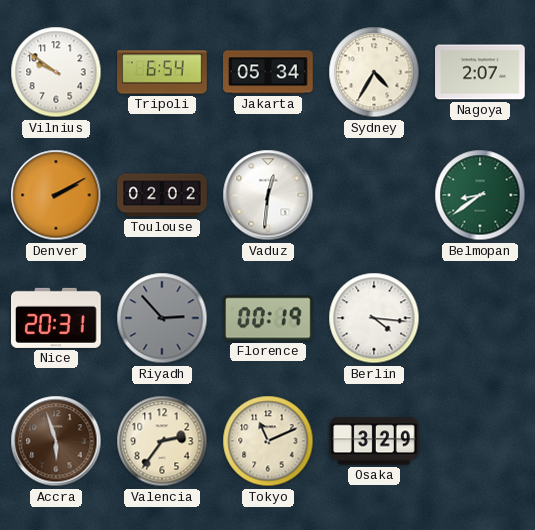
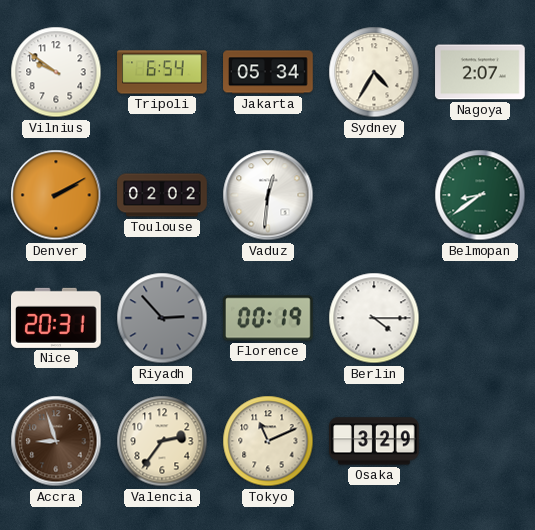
Berlin: 4:16 -> 4:15 (374, 318)
Accra: 5:57 -> 8:57 (56, 441)
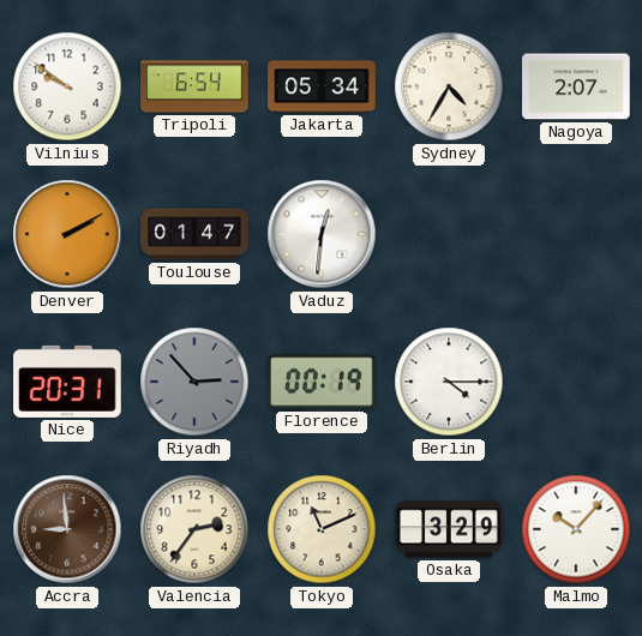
Toulouse: 02:02 -> 01:47 (194, 234)
Belmopan: 8:39 -> none (480, 195)
Accra: 8:57 -> 8:59 (67, 529)
Malmo: none -> 10:07 (576, 529)
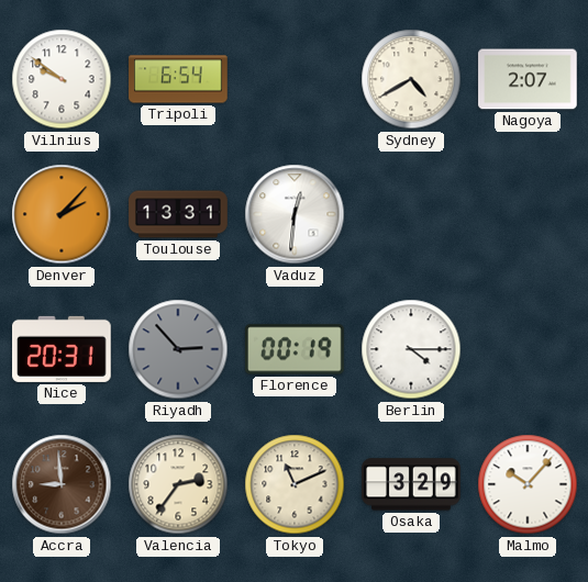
Jakarta: 05:34 -> none (322, 86)
Sydney: 4:35 -> 4:40 (411, 79)
Denver: 2:10 -> 2:07 (62, 214)
Toulouse: 01:47 -> 13:31 (178, 214)
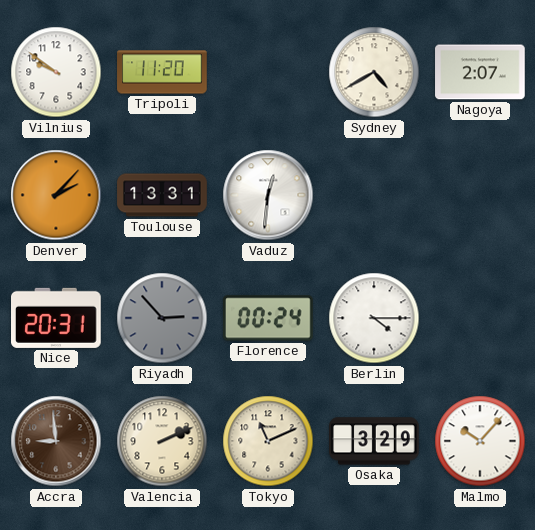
Tripoli: 6:54 -> 11:20 (162, 72)
Florence: 00:19 -> 00:24 (269, 318)
Valencia: 2:36 -> 2:11 (162, 441)
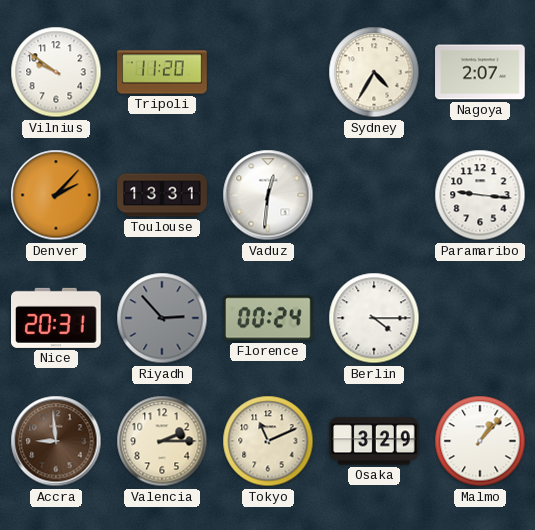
Sydney: 4:40 -> 4:35 (374, 72)
Paramaribo: none -> 9:16 (480, 195)
Valencia: 2:11 -> 2:15 (162, 441)
Malmo: 10:07 -> 1:07 (480, 441)
